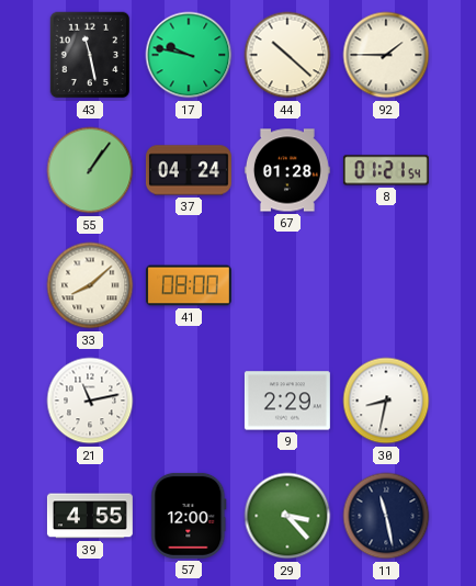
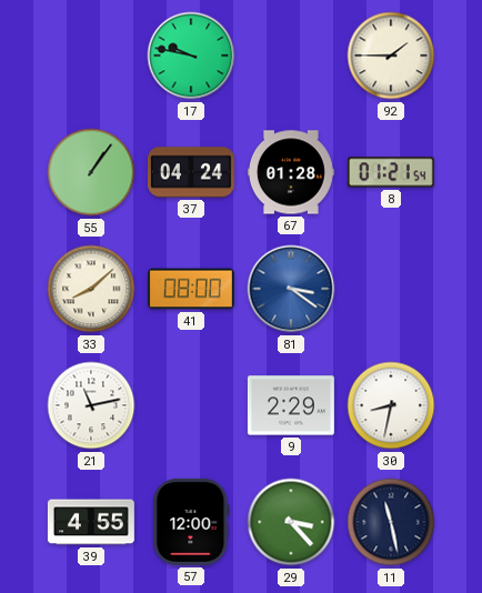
43: 11:28 -> none (90, 55)
44: 10:22 -> none (287, 55)
81: none -> 3:21 (291, 289)
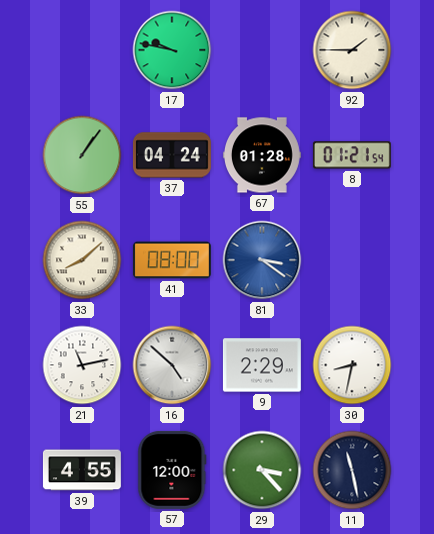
16: none -> 4:52 (172, 365)
